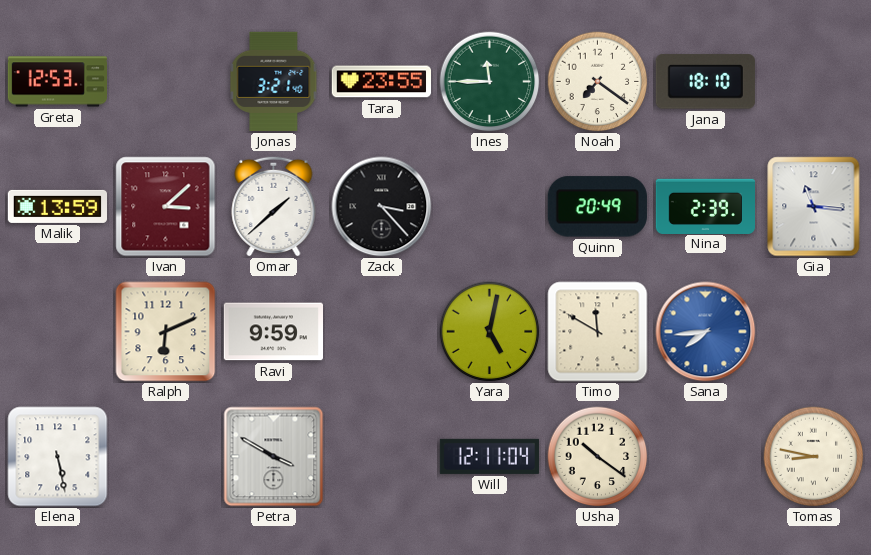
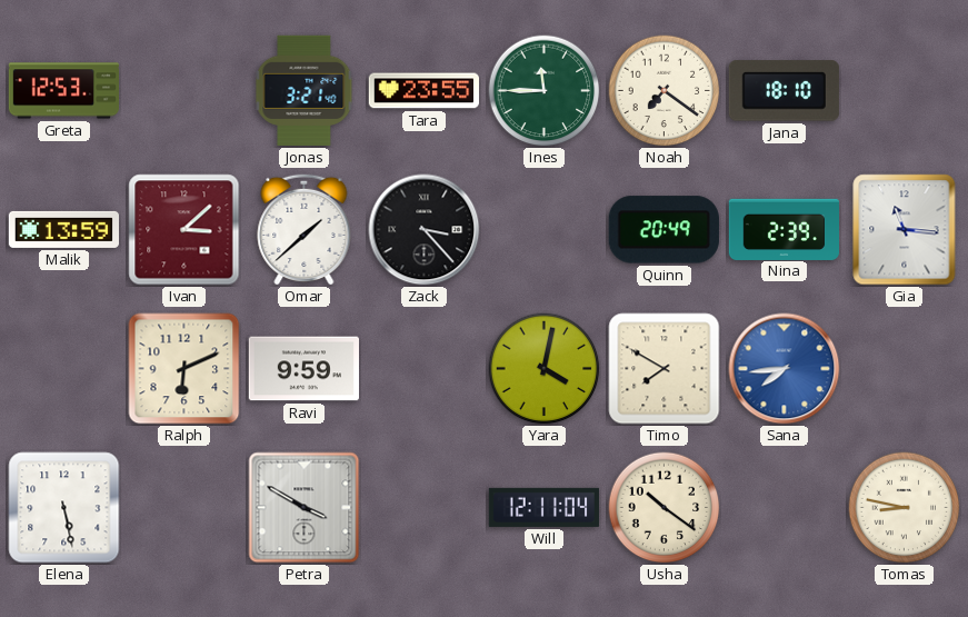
Yara: 5:02 -> 4:02 (545, 369)
Timo: 11:50 -> 7:50 (665, 369)
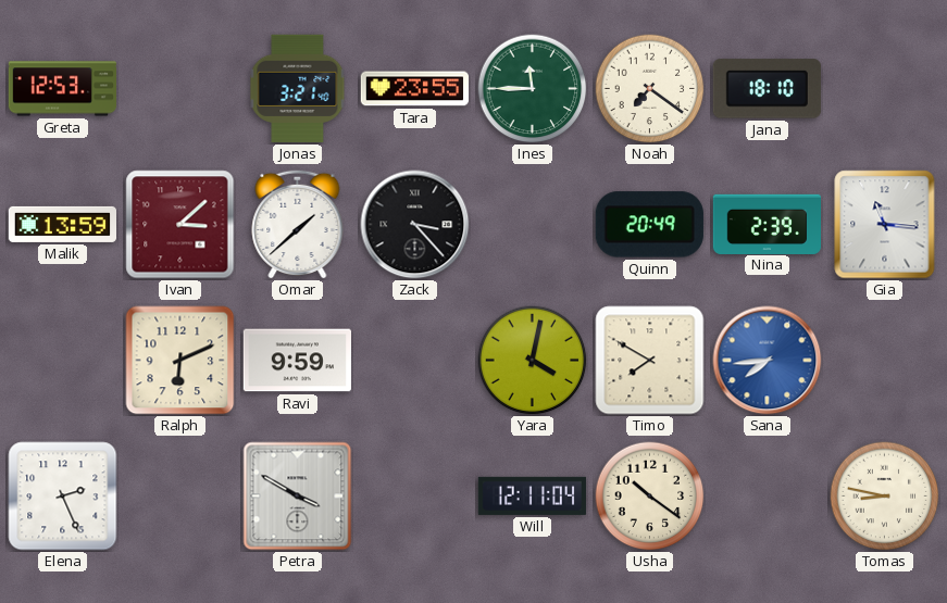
Elena: 5:28 -> 2:26 (63, 497)
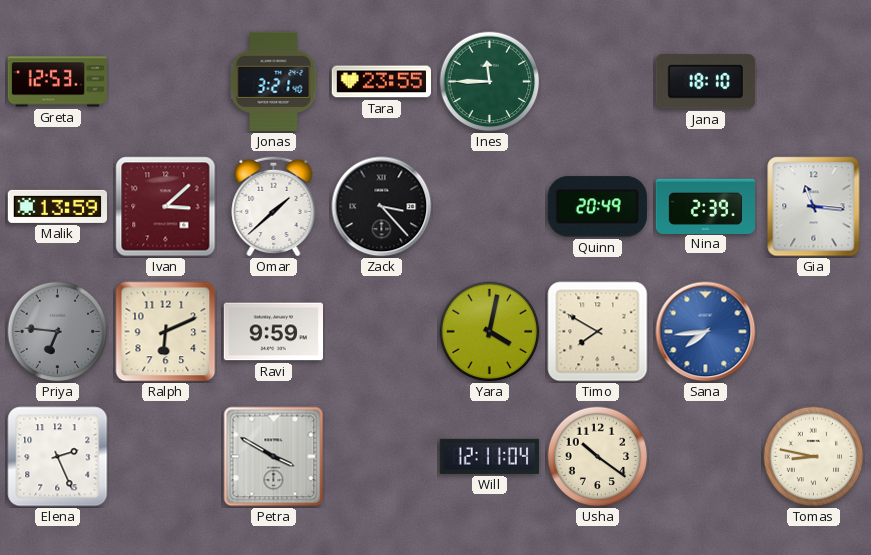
Noah: 7:21 -> none (650, 89)
Priya: none -> 6:46 (58, 332)
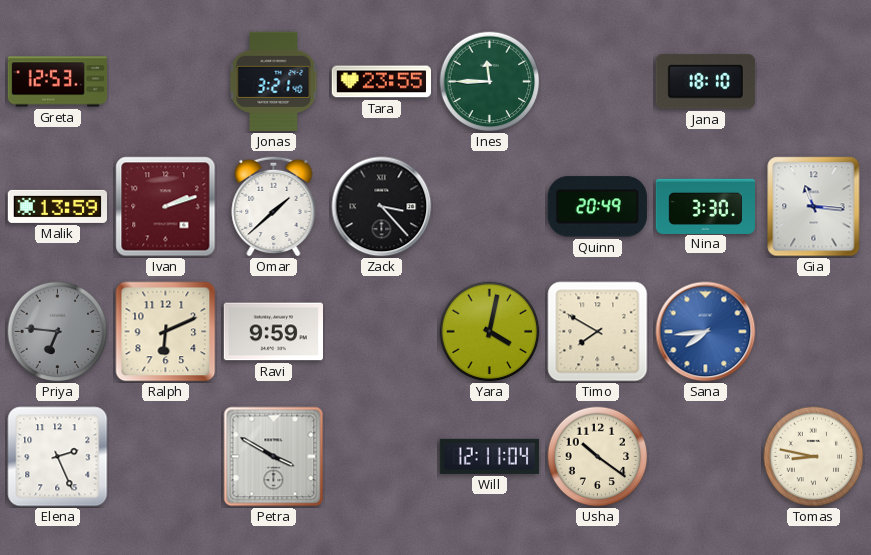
Ivan: 3:08 -> 2:12 (166, 207)
Nina: 2:39 -> 3:30 (705, 206)
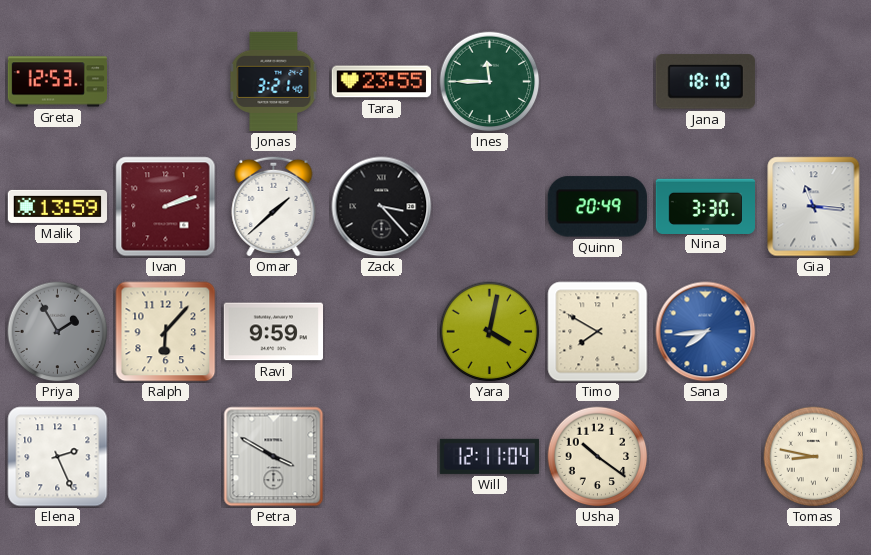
Priya: 6:46 -> 1:55 (58, 332)
Ralph: 6:11 -> 6:07 (166, 332)
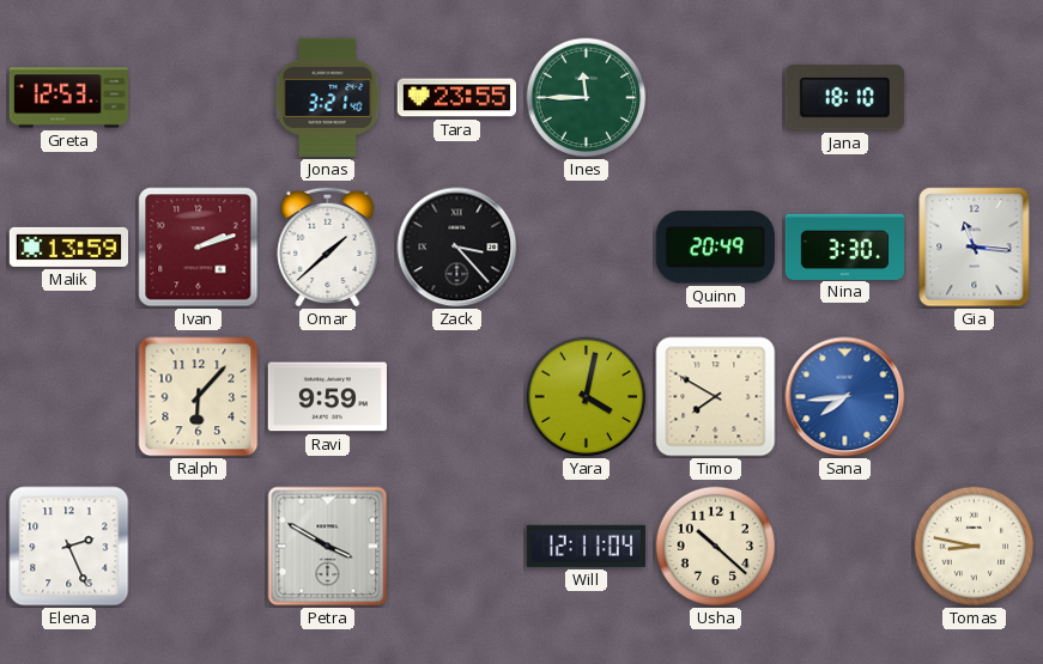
Priya: 1:55 -> none (58, 332)
Usha: 10:21 -> 10:22 (716, 547)
